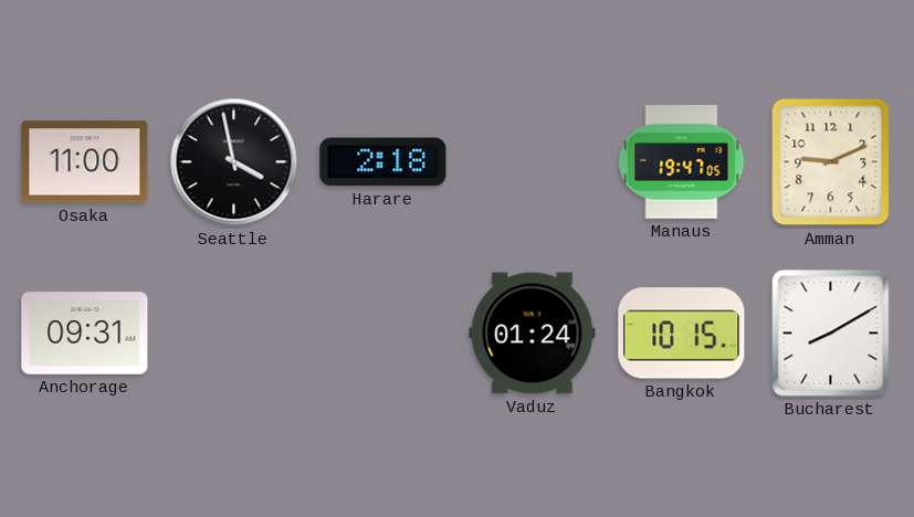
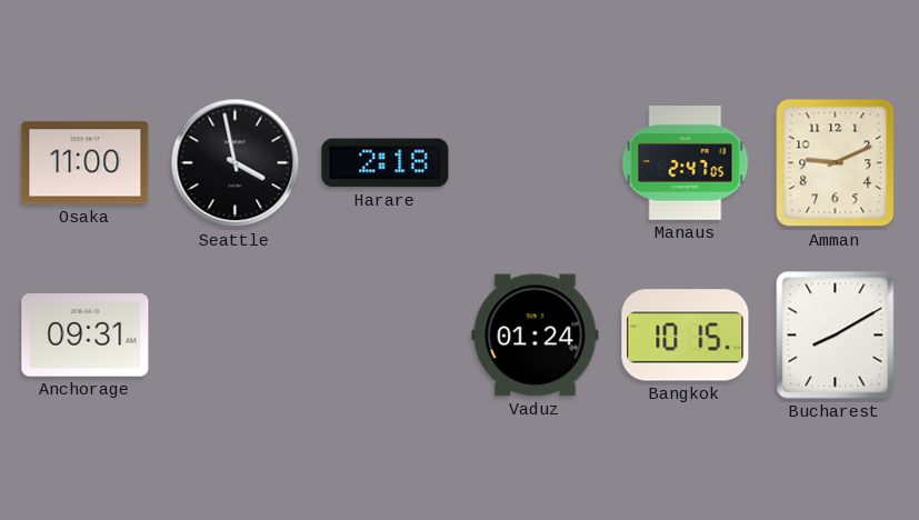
Manaus: 19:47 -> 2:47 (686, 163)
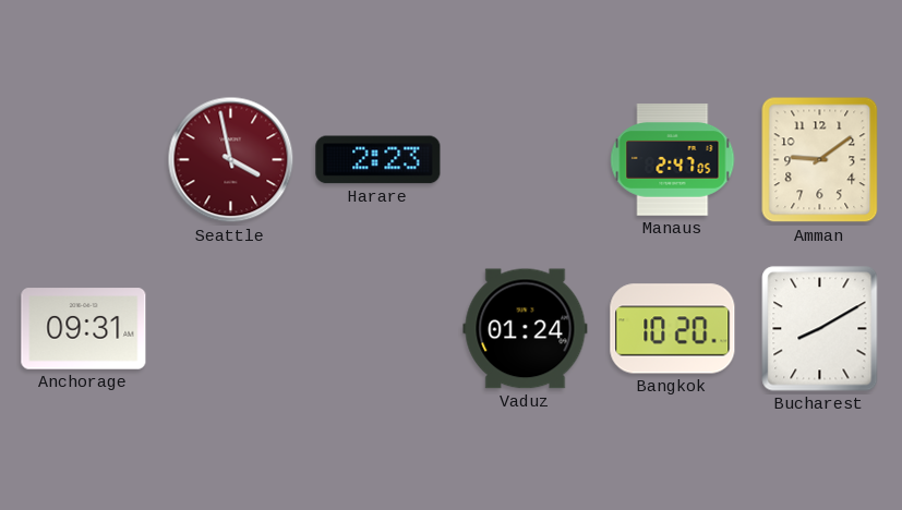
Osaka: 11:00 -> none (86, 163)
Seattle dial: black -> burgundy (231, 160)
Harare: 2:18 -> 2:23 (378, 160)
Amman: 9:11 -> 9:09 (820, 160)
Bangkok: 10:15 -> 10:20 (673, 329)
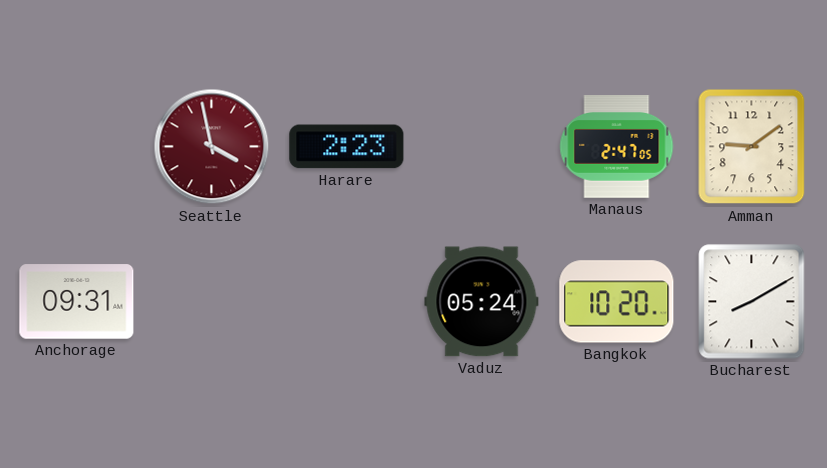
Vaduz: 01:24 -> 05:24 (482, 302)
